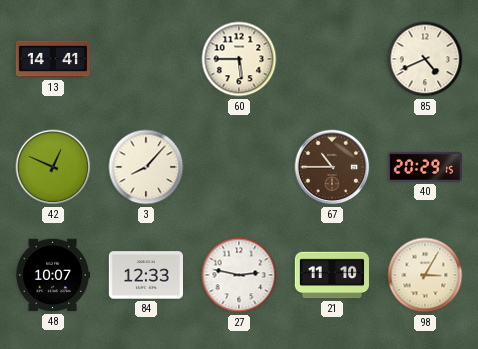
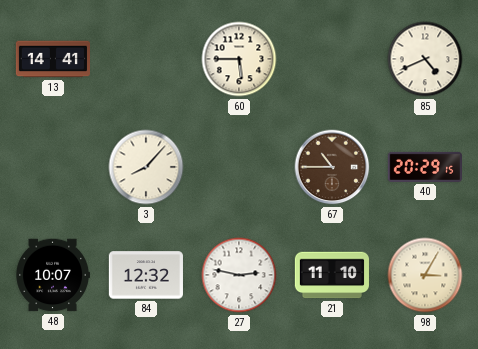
42: 12:49 -> none (53, 167)
84: 12:33 -> 12:32 (146, 275)
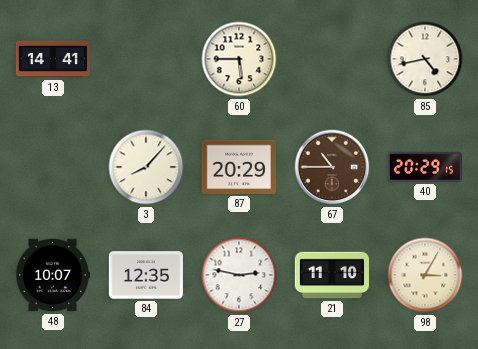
85: 4:41 -> 4:43 (425, 59)
87: none -> 20:29 (239, 167)
84: 12:32 -> 12:35 (146, 275)
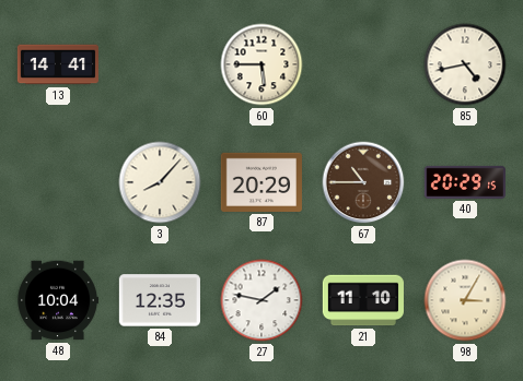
48: 10:07 -> 10:04 (58, 300)
27: 2:47 -> 1:47 (261, 300)
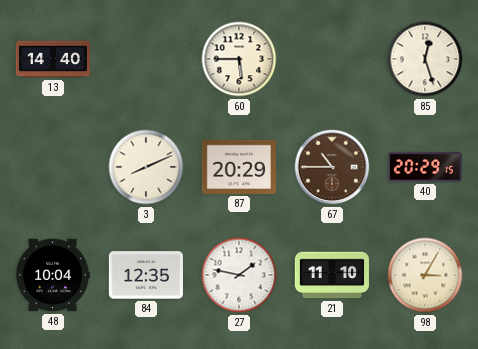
13: 14:41 -> 14:40 (52, 59)
85: 4:43 -> 12:27 (425, 59)
3: 8:07 -> 8:11 (146, 167)
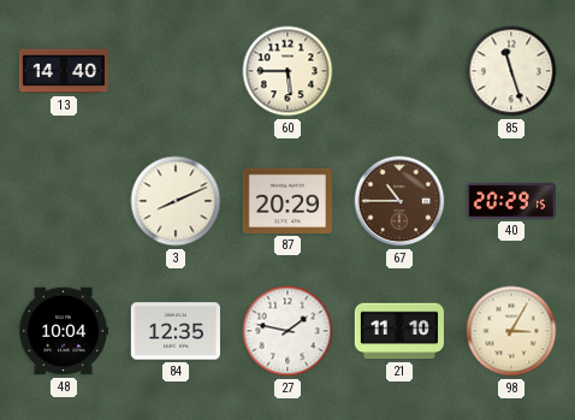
85: 12:27 -> 11:27 (511, 71)
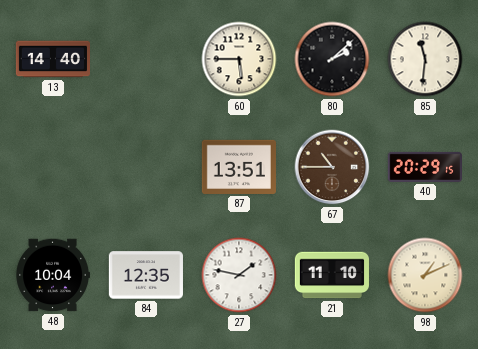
80: none -> 2:08 (332, 59)
85: 11:27 -> 11:31 (425, 59)
3: 8:11 -> none (176, 201)
87: 20:29 -> 13:51 (239, 167)
98: 3:05 -> 1:11 (425, 275)
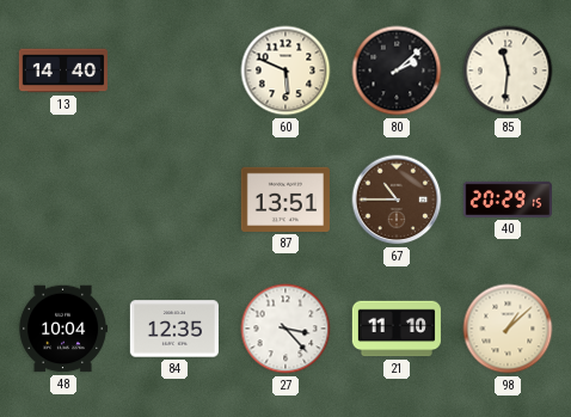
60: 5:45 -> 5:49 (285, 70)
27: 1:47 -> 3:23 (285, 329)
98: 1:11 -> 1:08 (508, 329)
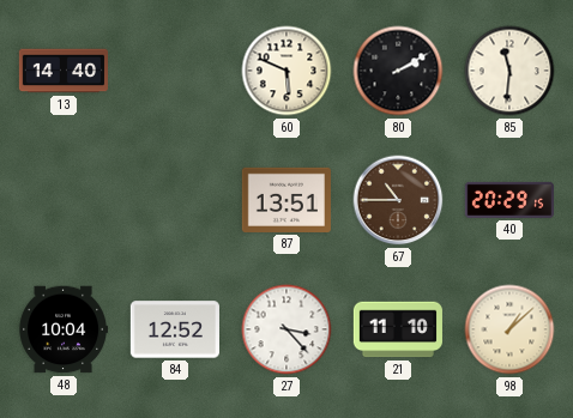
80: 2:08 -> 2:10 (398, 71)
84: 12:35 -> 12:52 (175, 329)
